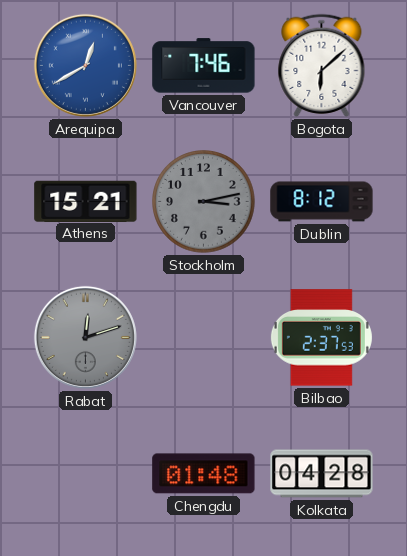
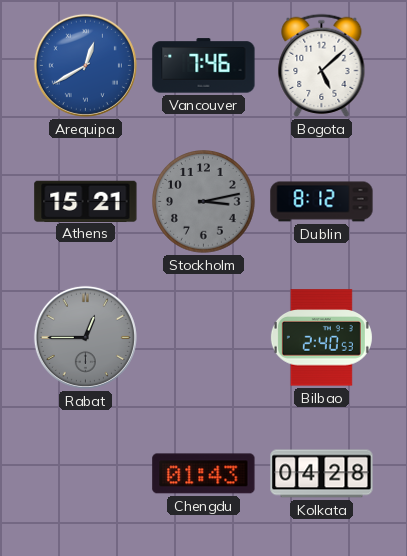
Bogota: 6:08 -> 5:08 (322, 65)
Rabat: 12:12 -> 12:45 (85, 337)
Bilbao: 2:37 -> 2:40 (321, 338)
Chengdu: 01:48 -> 01:43 (204, 474)
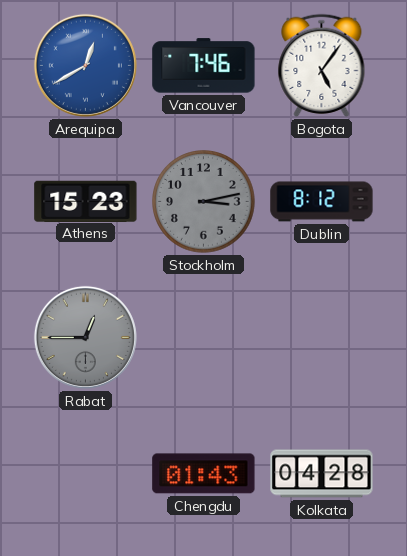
Bogota: 5:08 -> 5:06 (322, 65)
Athens: 15:21 -> 15:23 (86, 201)
Bilbao: 2:40 -> none (321, 338)
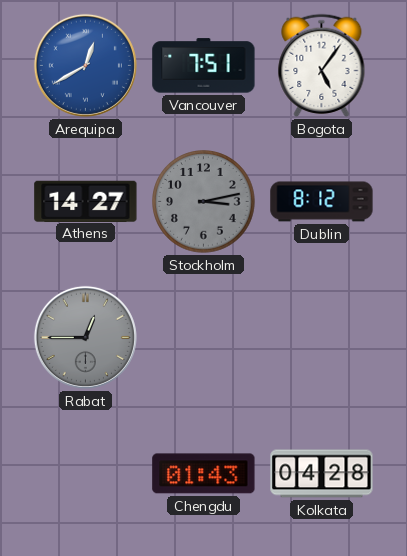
Vancouver: 7:46 -> 7:51 (204, 66)
Athens: 15:23 -> 14:27 (86, 201)
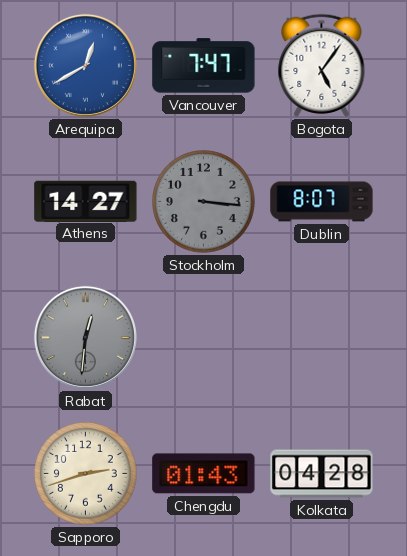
Vancouver: 7:51 -> 7:47 (204, 66)
Stockholm: 3:13 -> 3:16 (204, 202)
Dublin: 8:12 -> 8:07 (322, 202)
Rabat: 12:45 -> 12:31 (85, 337)
Sapporo: none -> 2:42 (86, 474)
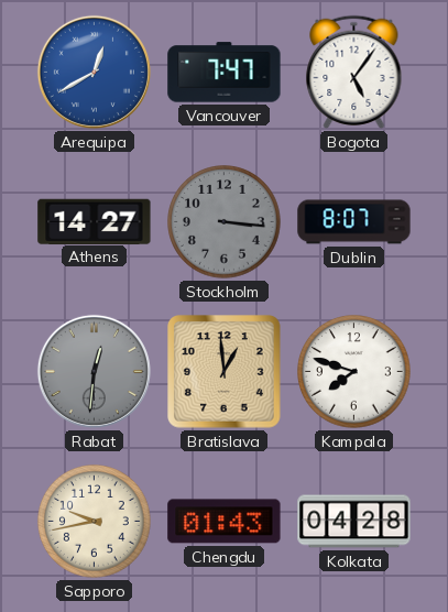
Bratislava: none -> 12:59 (225, 372)
Kampala: none -> 7:48 (354, 372)
Sapporo: 2:42 -> 9:43 (95, 522)
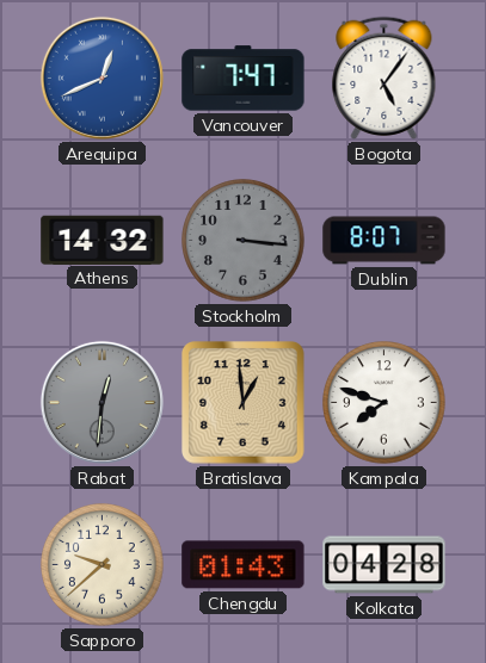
Arequipa: 12:40 -> 12:41 (101, 78)
Athens: 14:27 -> 14:32 (103, 240)
Sapporo: 9:43 -> 9:38 (103, 565)
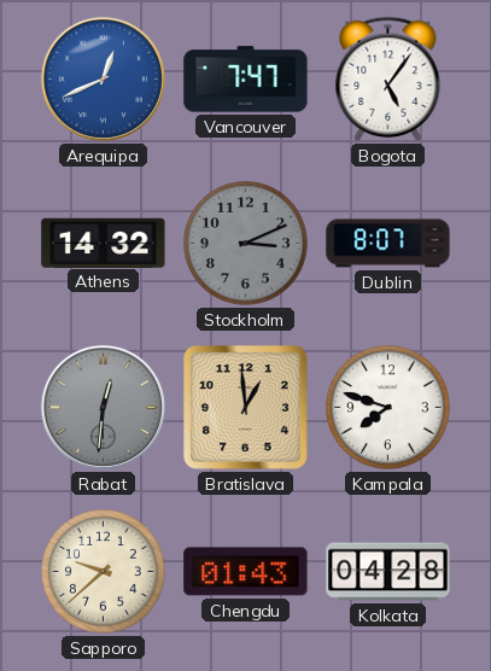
Stockholm: 3:16 -> 3:11 (246, 244)
